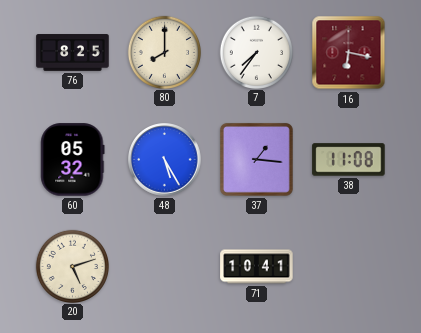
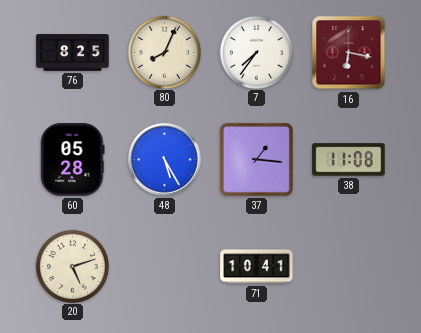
80: 8:00 -> 8:04 (164, 52)
60: 05:32 -> 05:28 (73, 160)
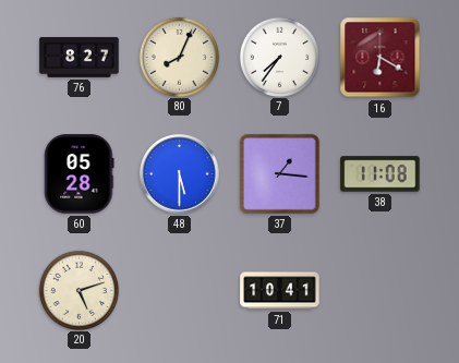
76: 8:25 -> 8:27 (80, 58)
16: 6:17 -> 6:20 (381, 58)
48: 5:25 -> 5:30 (180, 174)
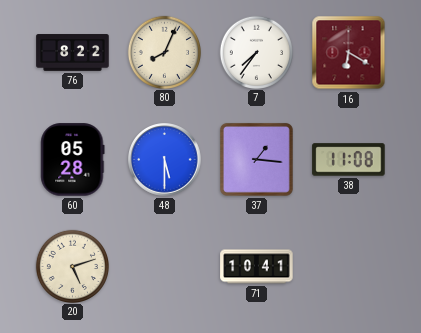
76: 8:27 -> 8:22 (73, 53)
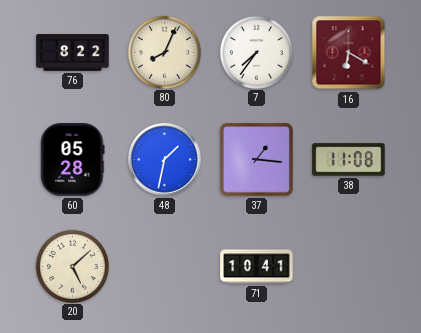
48: 5:30 -> 1:32 (165, 160)
20: 5:12 -> 5:08 (72, 266)
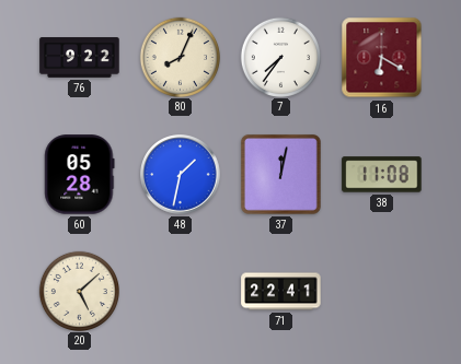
76: 8:22 -> 9:22 (80, 58)
37: 1:16 -> 12:02 (280, 174)
71: 10:41 -> 22:41 (281, 292)
